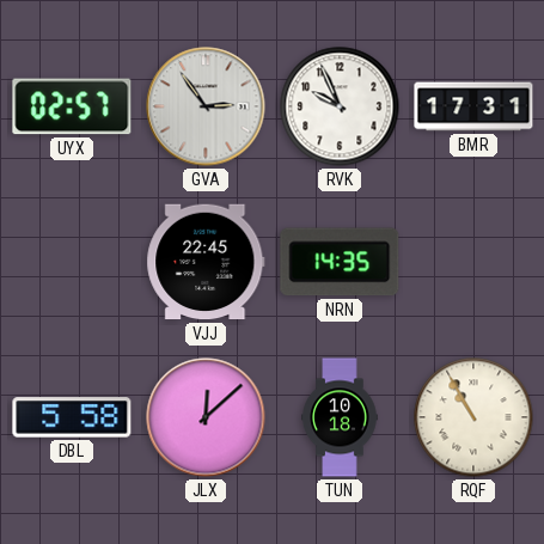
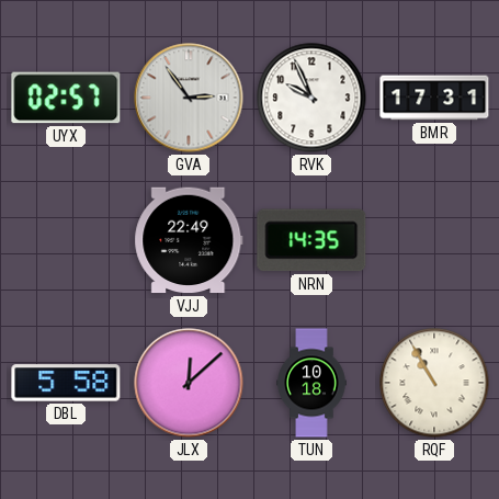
VJJ: 22:45 -> 22:49 (189, 240)
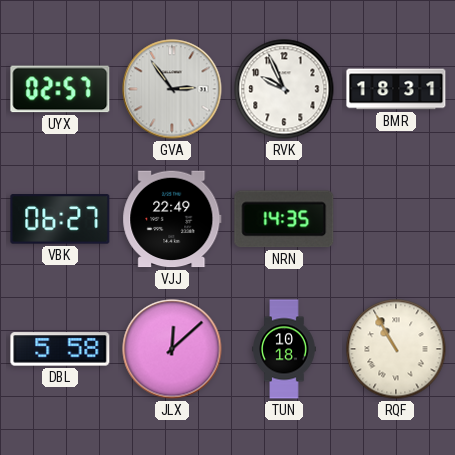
BMR: 17:31 -> 18:31 (396, 89)
VBK: none -> 06:27 (60, 219)
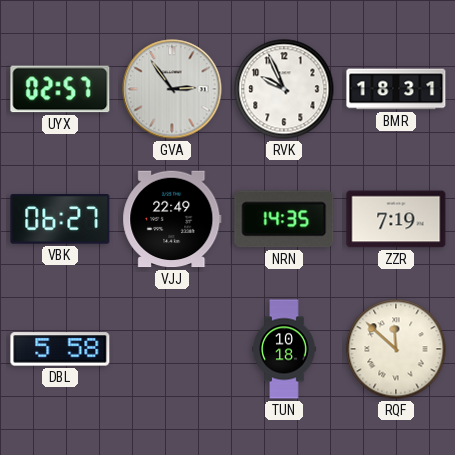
ZZR: none -> 7:19 (396, 219)
JLX: 12:08 -> none (172, 349)
RQF: 10:55 -> 11:52 (396, 349)
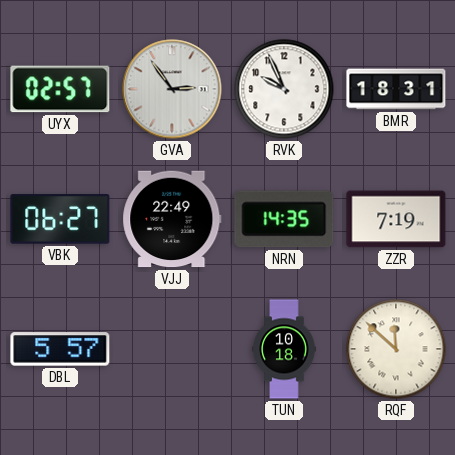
DBL: 5:58 -> 5:57 (60, 349)
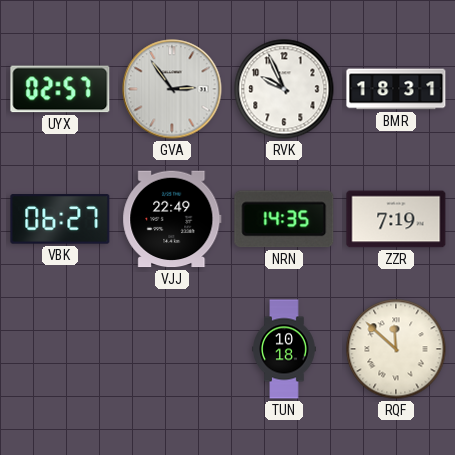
DBL: 5:57 -> none (60, 349)
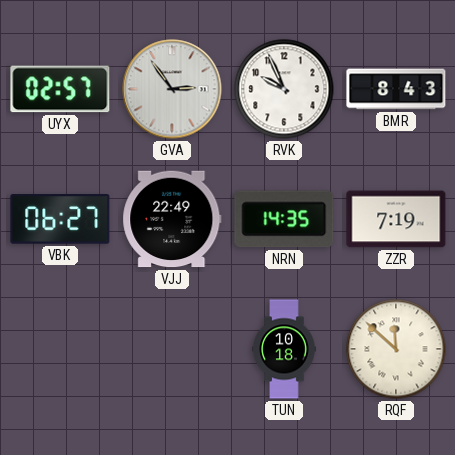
BMR: 18:31 -> 8:43 (396, 89)
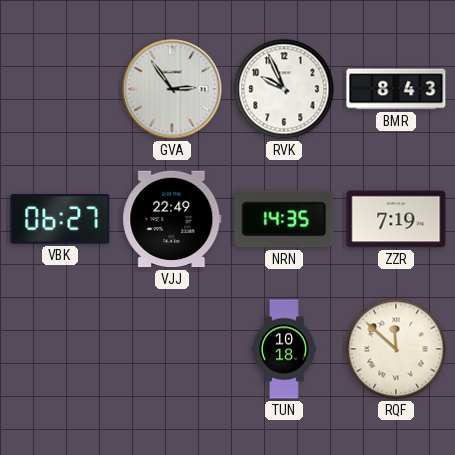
UYX: 02:57 -> none (60, 89)
